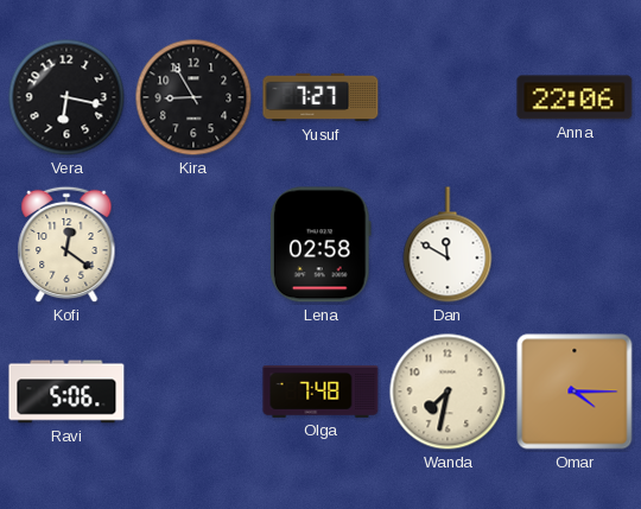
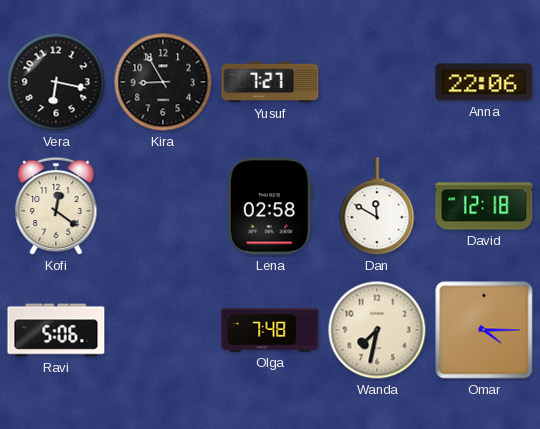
David: none -> 12:18 (484, 206)
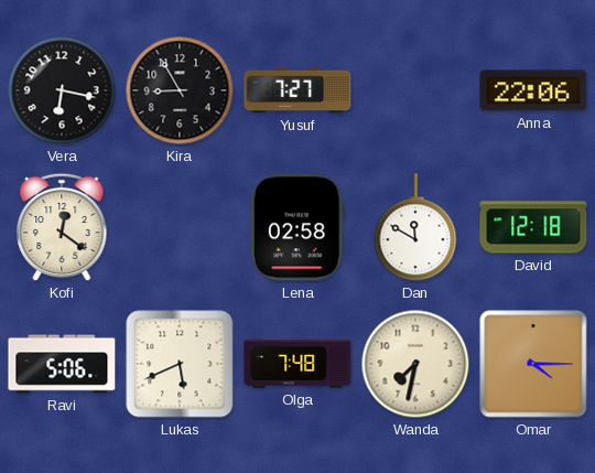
Lukas: none -> 5:41 (180, 364)
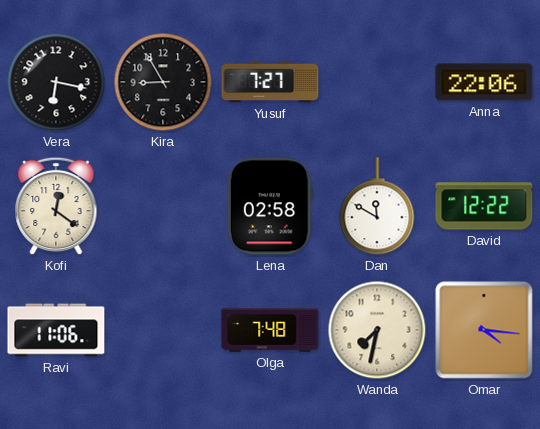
David: 12:18 -> 12:22 (484, 206)
Ravi: 5:06 -> 11:06 (56, 330)
Lukas: 5:41 -> none (180, 364)
Omar: 4:15 -> 4:16 (484, 330)
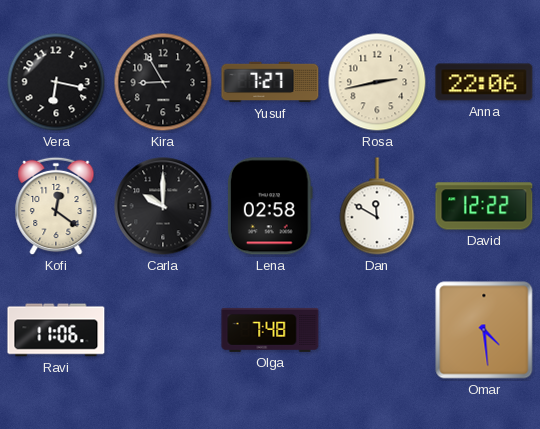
Rosa: none -> 2:43 (377, 82)
Carla: none -> 10:00 (163, 206)
Wanda: 7:32 -> none (377, 330)
Omar: 4:16 -> 4:29 (484, 330)
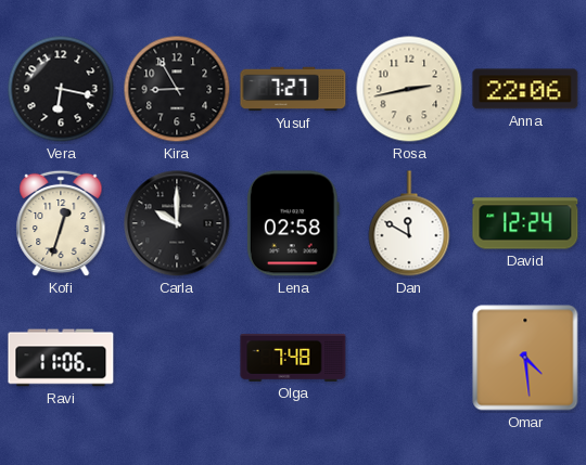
Kofi: 12:21 -> 12:33 (61, 223)
David: 12:22 -> 12:24 (525, 223)
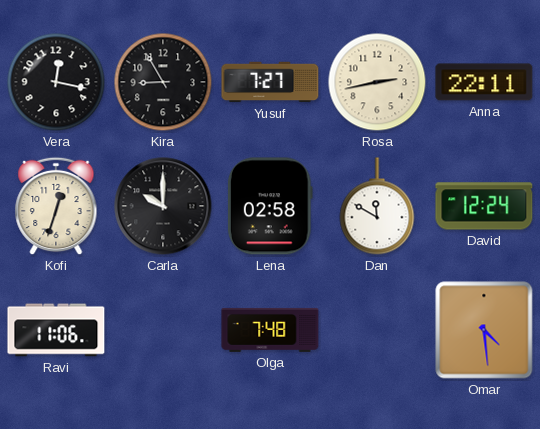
Vera: 6:17 -> 12:17 (56, 82)
Anna: 22:06 -> 22:11 (484, 82)
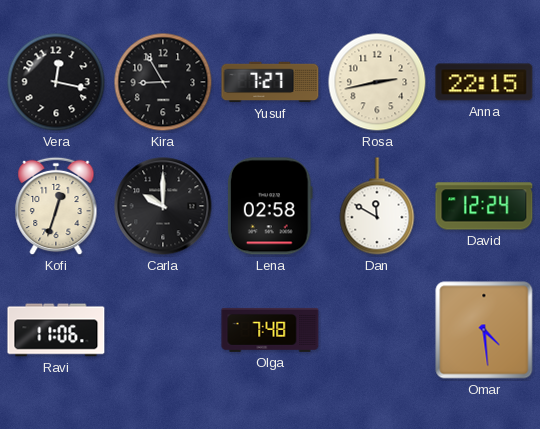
Anna: 22:11 -> 22:15 (484, 82)
